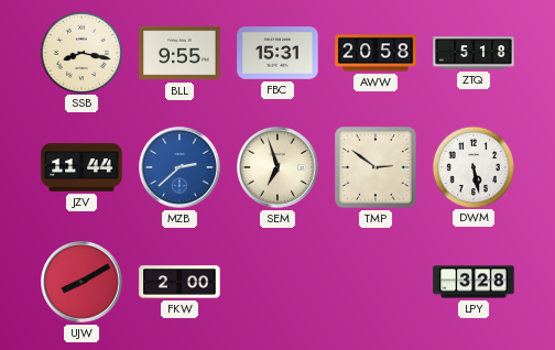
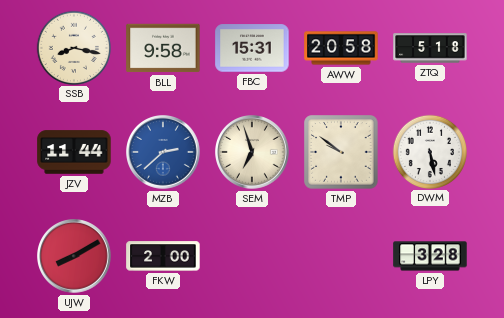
BLL: 9:55 -> 9:58 (163, 48)
TMP: 2:51 -> 9:51 (341, 152)
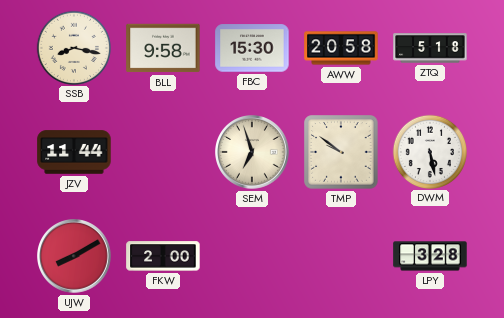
FBC: 15:31 -> 15:30 (252, 48)
MZB: 2:38 -> none (164, 153)
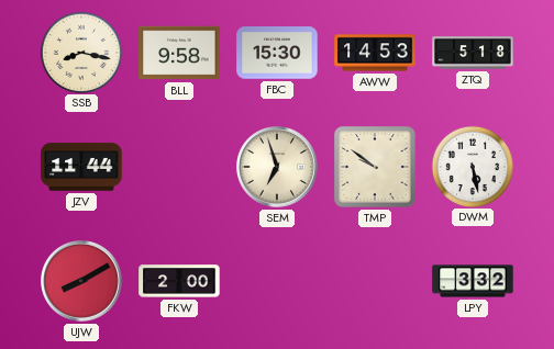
AWW: 20:58 -> 14:53 (375, 53)
LPY: 3:28 -> 3:32 (473, 281)
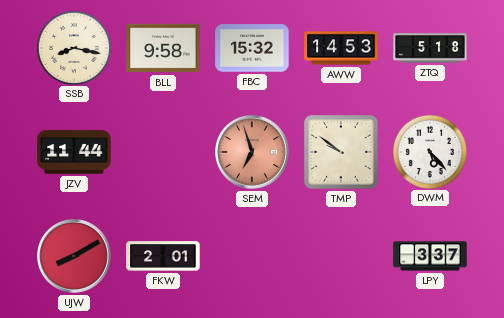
FBC: 15:30 -> 15:32 (252, 48)
SEM dial: cream -> salmon (253, 153)
DWM: 5:28 -> 5:23 (429, 151)
FKW: 2:00 -> 2:01 (163, 256)
LPY: 3:32 -> 3:37 (430, 256)
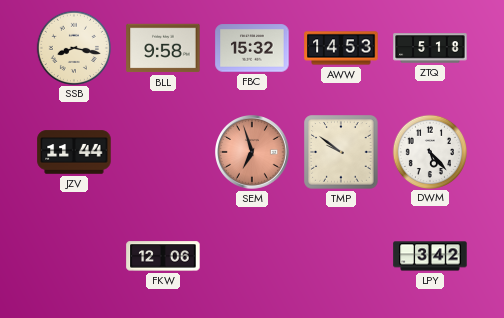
UJW: 8:10 -> none (75, 257)
FKW: 2:01 -> 12:06 (163, 256)
LPY: 3:37 -> 3:42 (430, 256)
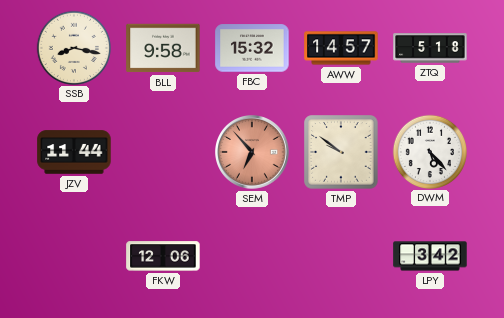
AWW: 14:53 -> 14:57 (341, 48)
SEM: 6:57 -> 6:53 (253, 153)
